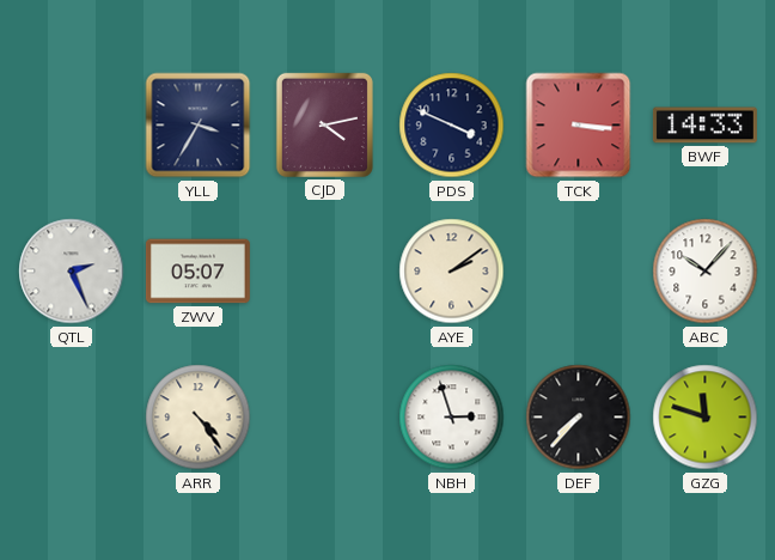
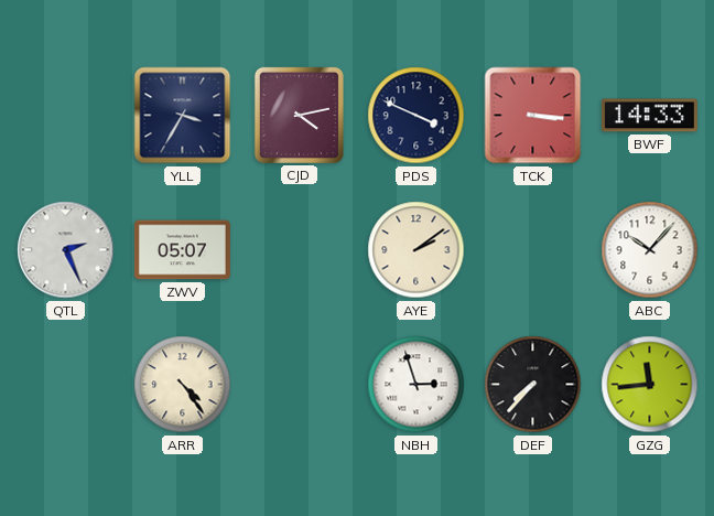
GZG: 11:48 -> 11:44 (650, 385)
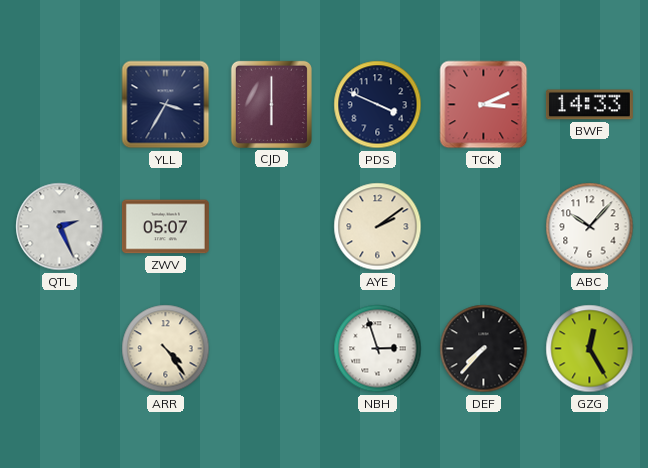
CJD: 4:13 -> 6:00 (271, 104)
TCK: 3:16 -> 3:11 (484, 105)
GZG: 11:44 -> 12:25 (590, 349)
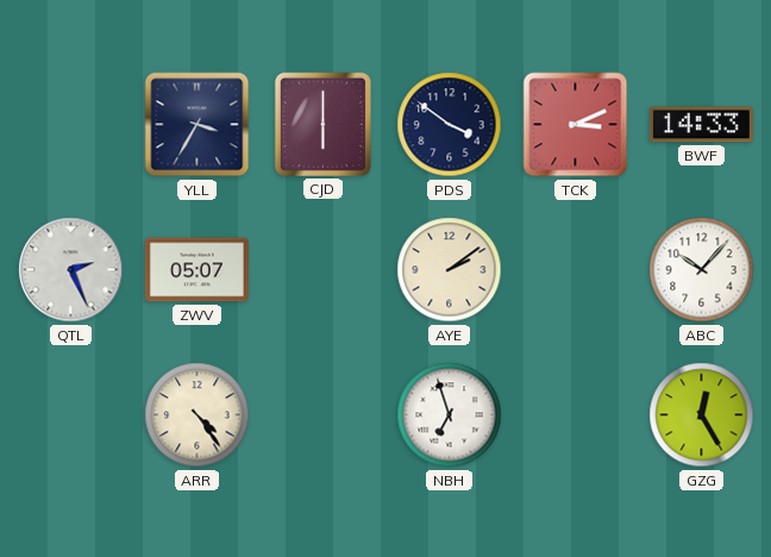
PDS: 3:49 -> 3:51 (450, 125)
NBH: 2:57 -> 6:57 (450, 415)
DEF: 7:37 -> none (484, 349)
